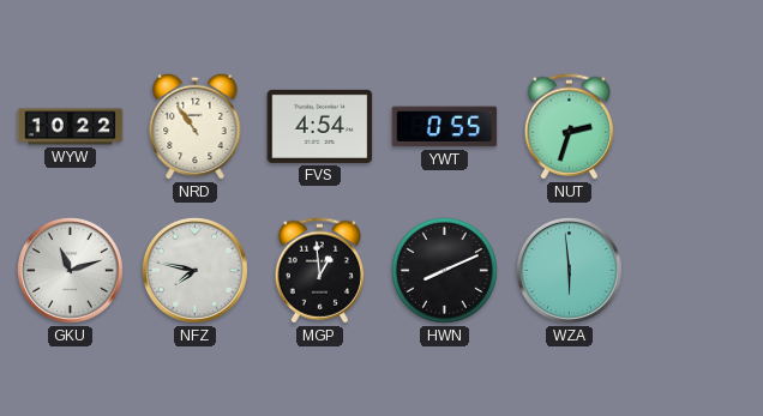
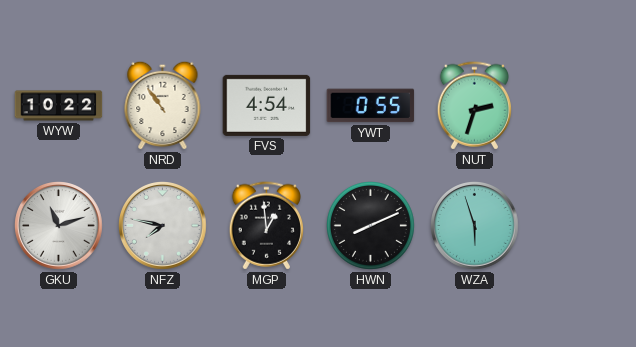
WZA: 5:59 -> 5:57 (475, 226)
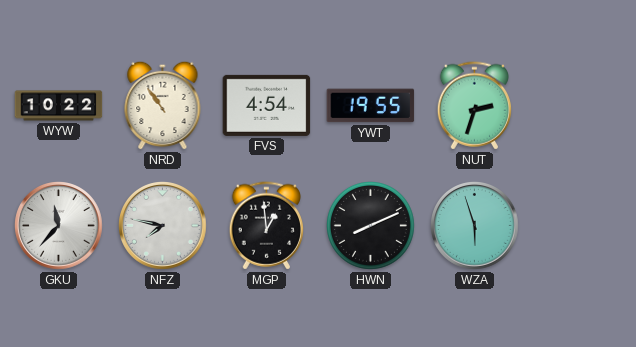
YWT: 0:55 -> 19:55 (371, 106)
GKU: 11:12 -> 11:37 (59, 226)
